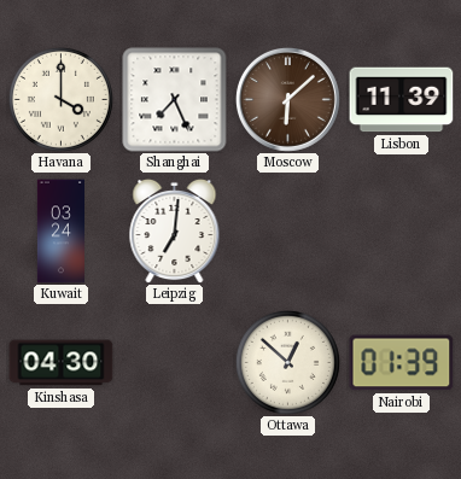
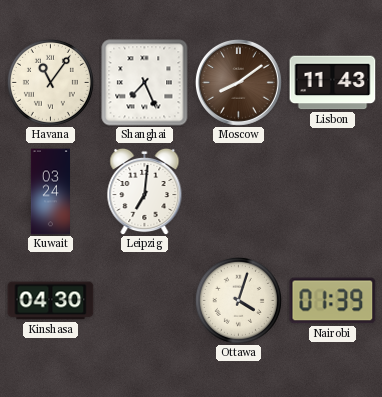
Havana: 4:00 -> 11:06 (50, 82)
Moscow: 6:08 -> 8:09 (238, 82)
Lisbon: 11:39 -> 11:43 (333, 83)
Ottawa: 12:52 -> 4:03 (238, 300)
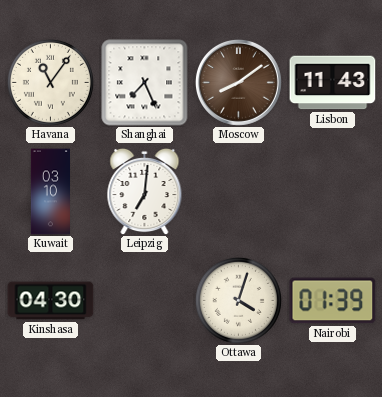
Kuwait: 03:24 -> 03:10 (50, 192)
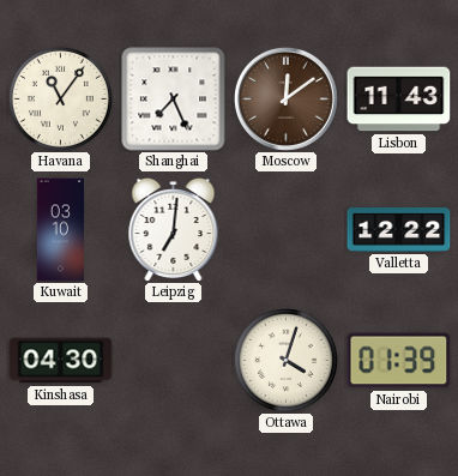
Moscow: 8:09 -> 12:09 (285, 98)
Valletta: none -> 12:22 (399, 230)
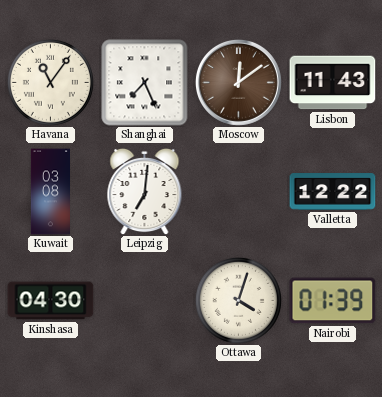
Kuwait: 03:10 -> 03:08 (50, 192)
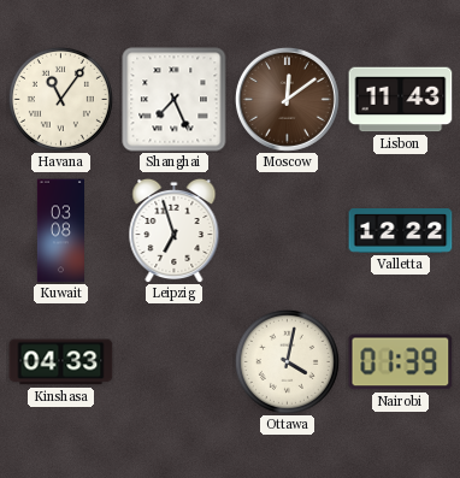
Leipzig: 7:01 -> 6:57 (175, 230)
Kinshasa: 04:30 -> 04:33 (61, 362)
Ottawa: 4:03 -> 4:02 (287, 361)
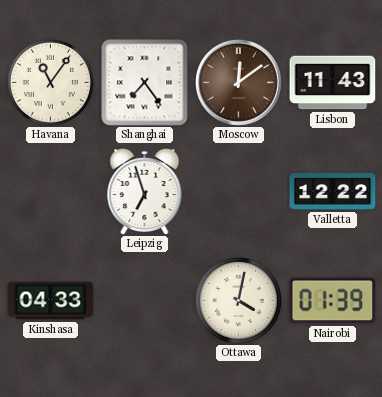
Shanghai: 7:26 -> 7:24 (145, 83)
Kuwait: 03:08 -> none (60, 231)
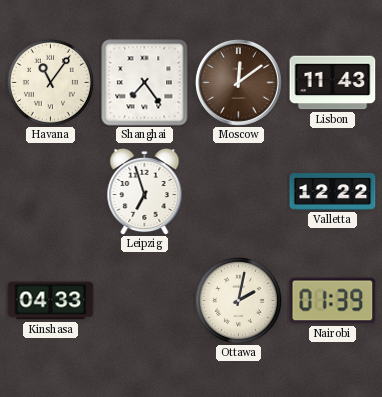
Ottawa: 4:02 -> 2:02 (238, 300)
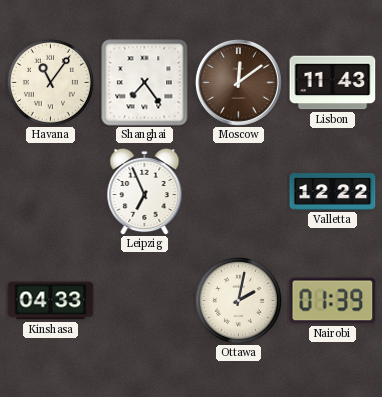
Leipzig: 6:57 -> 6:56 (145, 191)
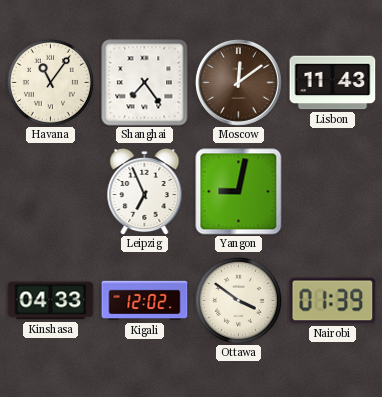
Yangon: none -> 9:02 (239, 192)
Valletta: 12:22 -> none (333, 192)
Kigali: none -> 12:02 (145, 301)
Ottawa: 2:02 -> 3:51 (238, 300)
